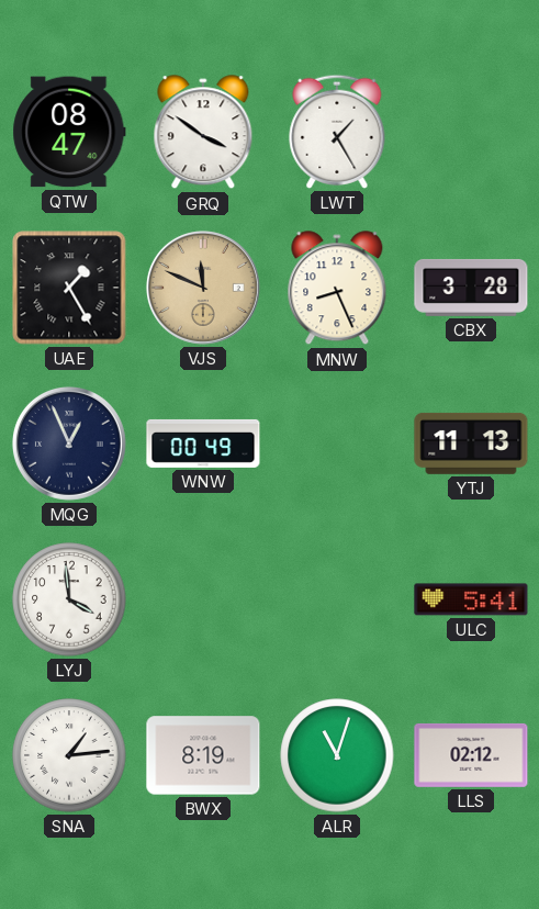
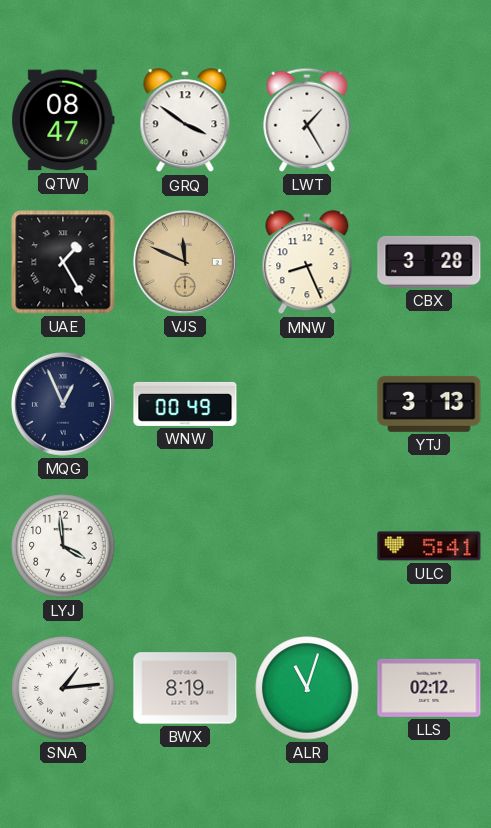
YTJ: 11:13 -> 3:13 (429, 404)
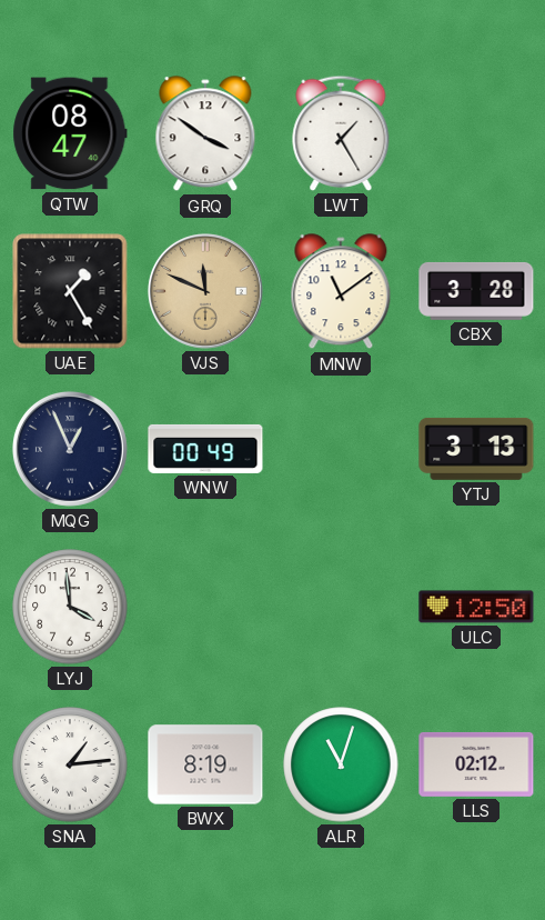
MNW: 8:26 -> 11:09 (341, 292)
ULC: 5:41 -> 12:50 (476, 607)
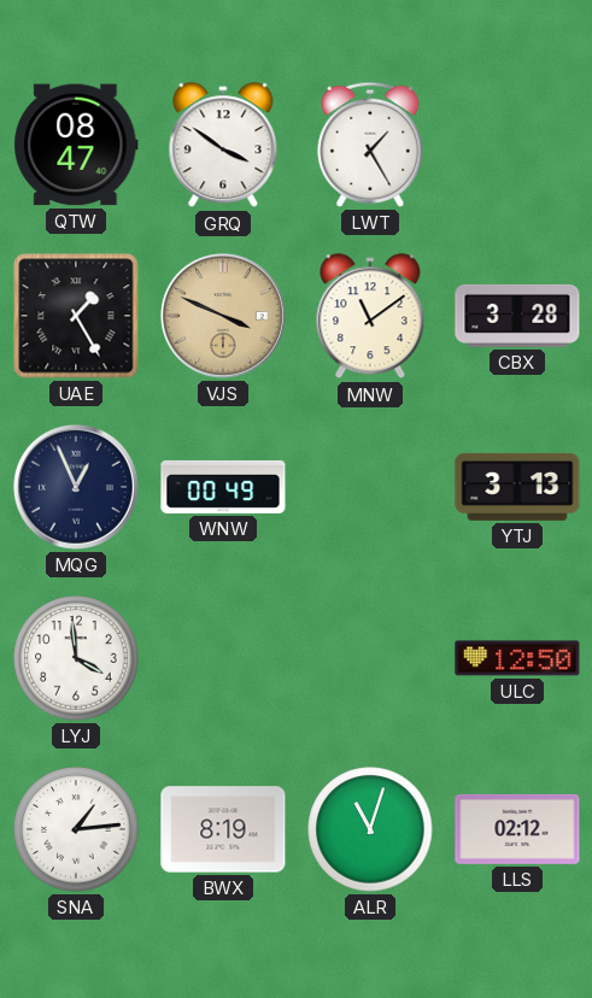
VJS: 11:49 -> 3:49 (223, 316)
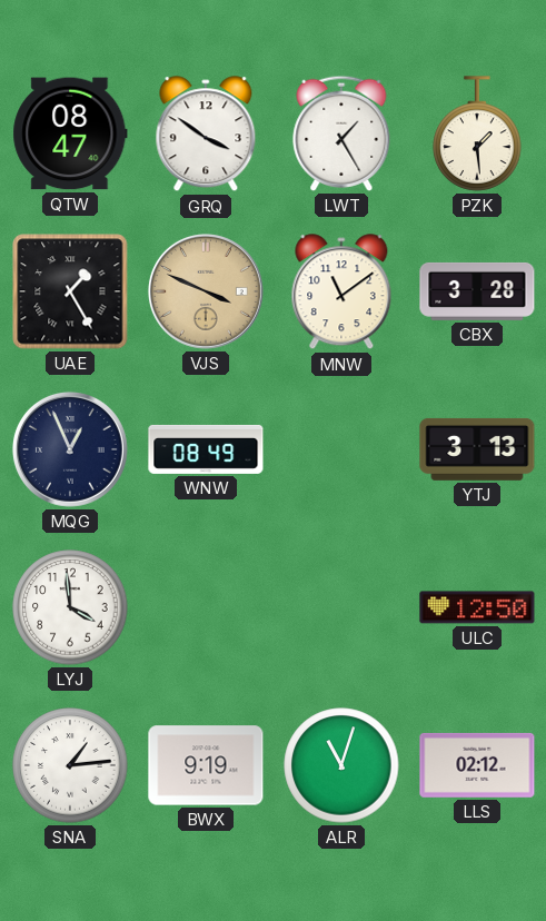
PZK: none -> 1:29 (477, 133)
WNW: 00:49 -> 08:49 (206, 449)
BWX: 8:19 -> 9:19 (206, 765)
